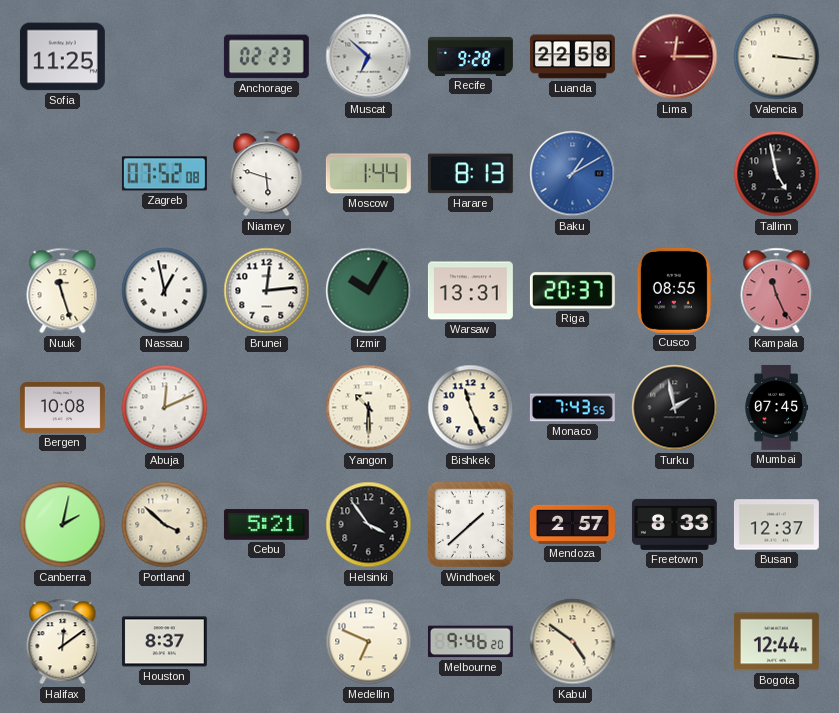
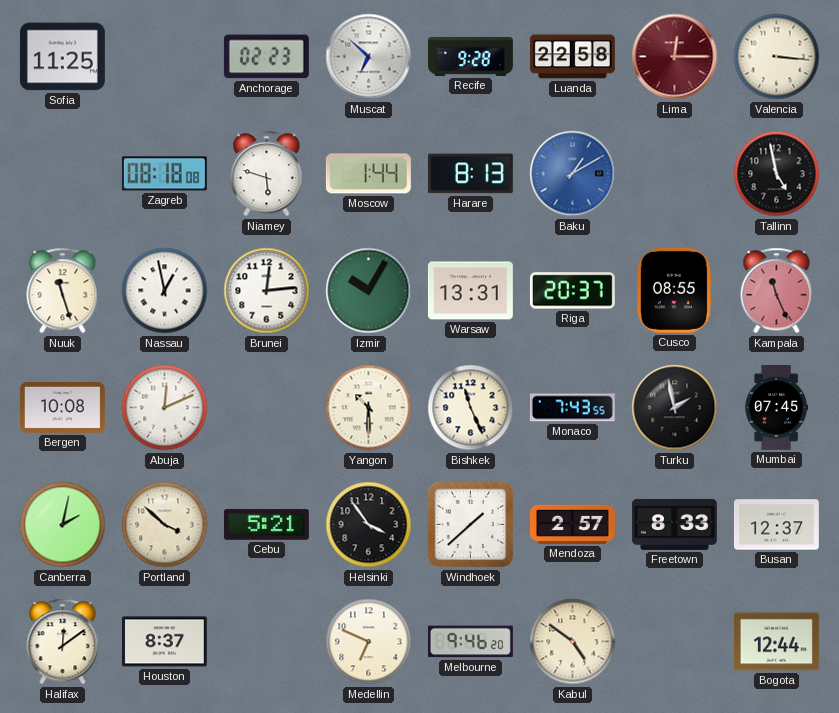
Zagreb: 07:52 -> 08:18 (164, 174)
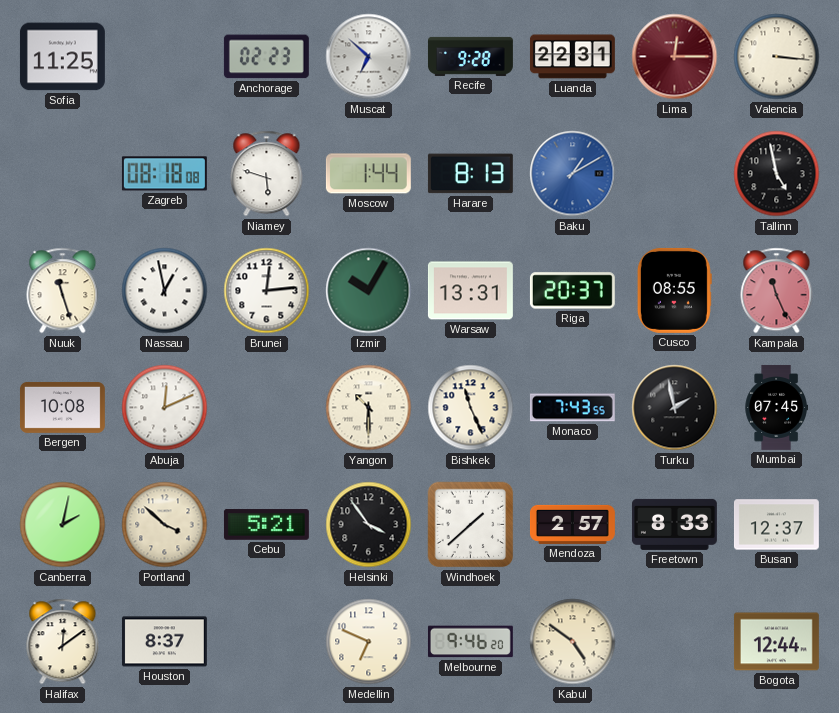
Luanda: 22:58 -> 22:31 (572, 57)
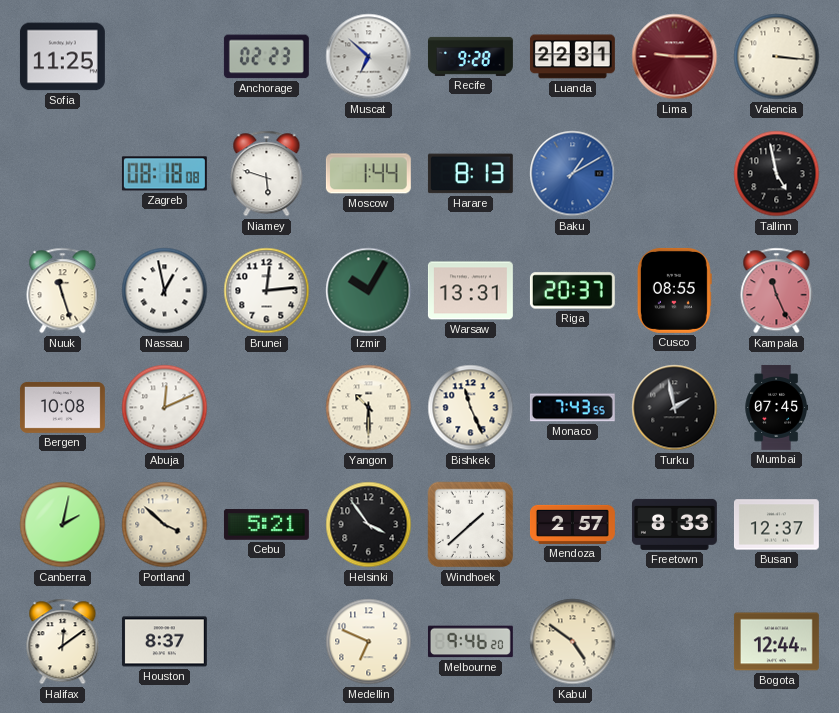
Lima: 12:15 -> 9:15 (675, 57)
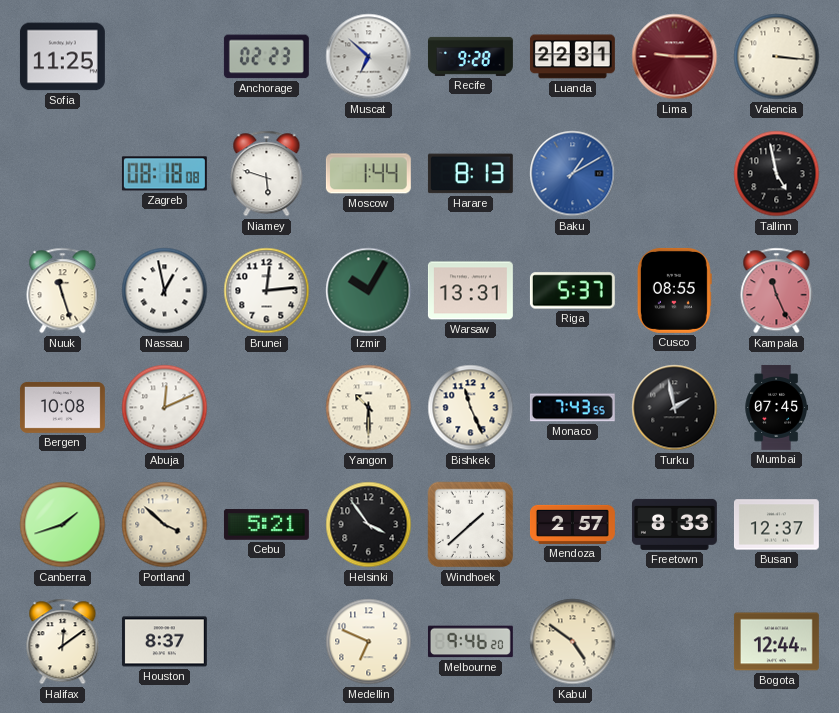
Riga: 20:37 -> 5:37 (572, 291)
Canberra: 2:02 -> 1:42 (63, 525)
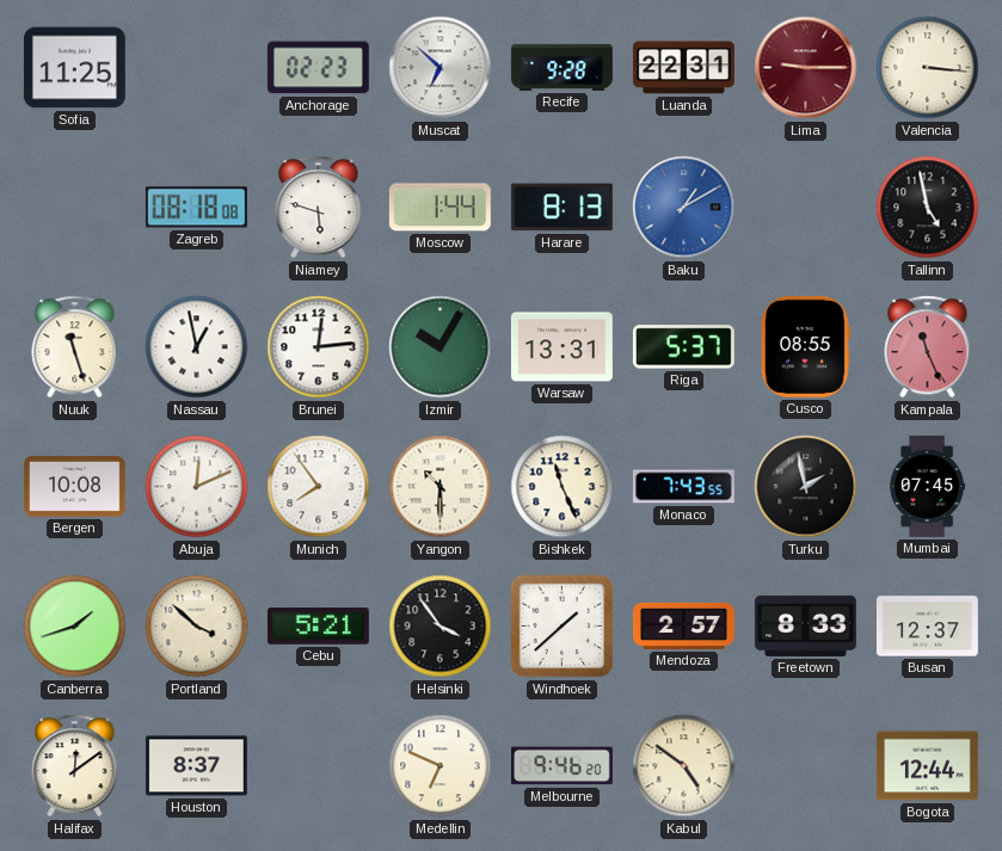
Munich: none -> 7:54 (319, 487)
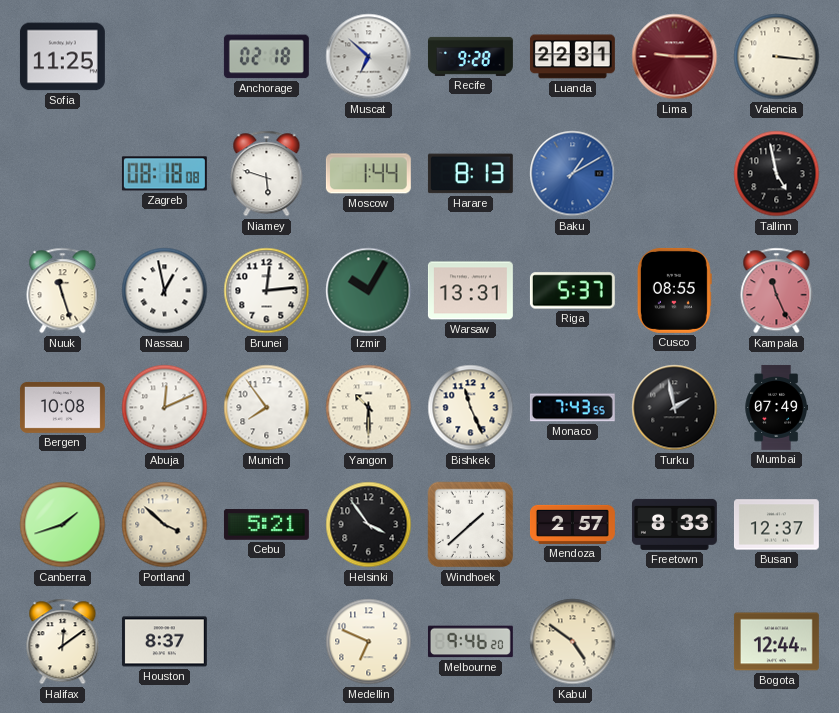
Anchorage: 02:23 -> 02:18 (266, 57)
Mumbai: 07:45 -> 07:49 (776, 407)
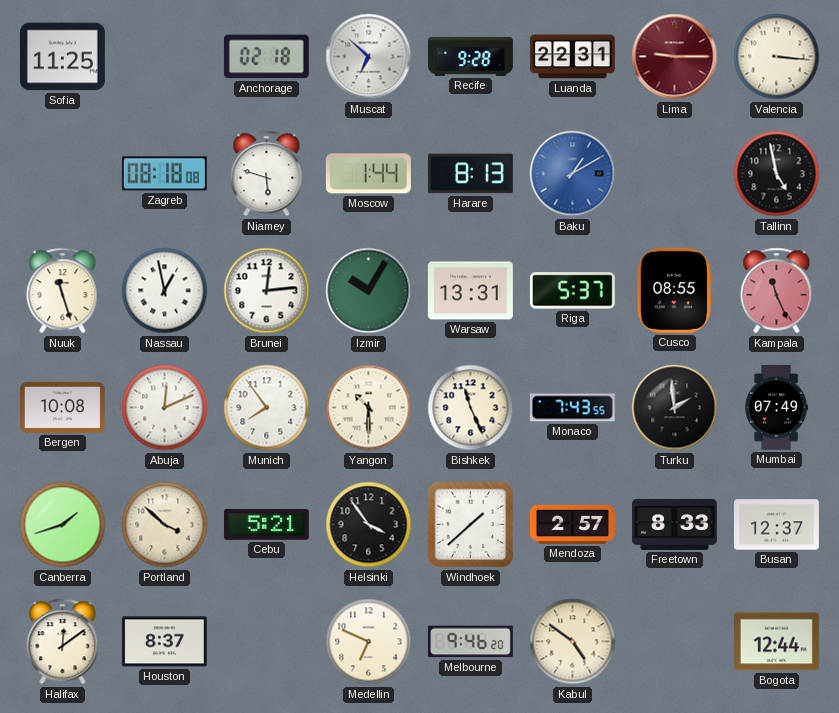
Turku: 1:58 -> 1:59 (675, 408)
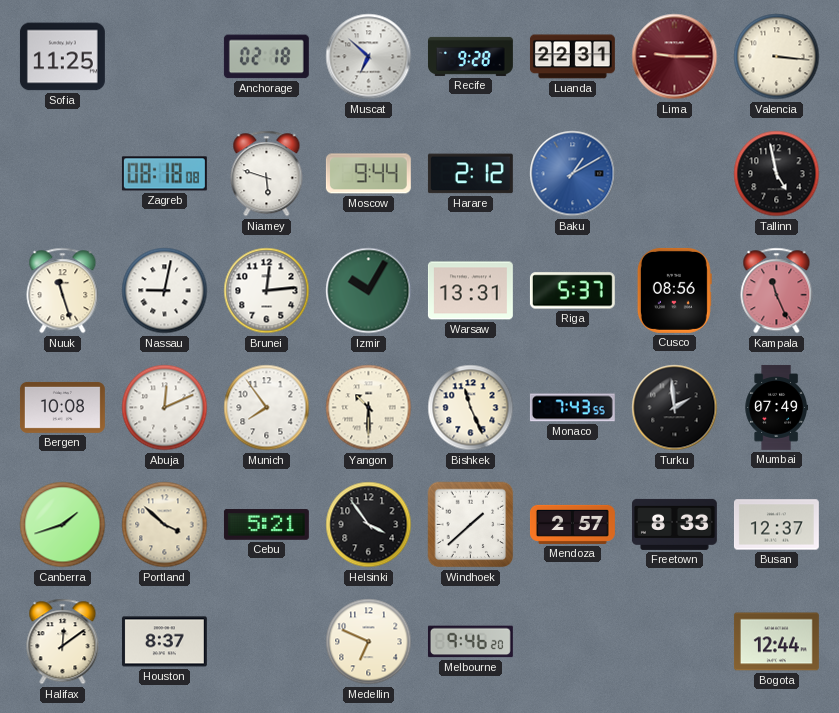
Moscow: 1:44 -> 9:44 (368, 174)
Harare: 8:13 -> 2:12 (470, 174)
Nassau: 12:58 -> 9:02 (165, 291)
Cusco: 08:55 -> 08:56 (674, 290)
Kabul: 4:51 -> none (573, 642)
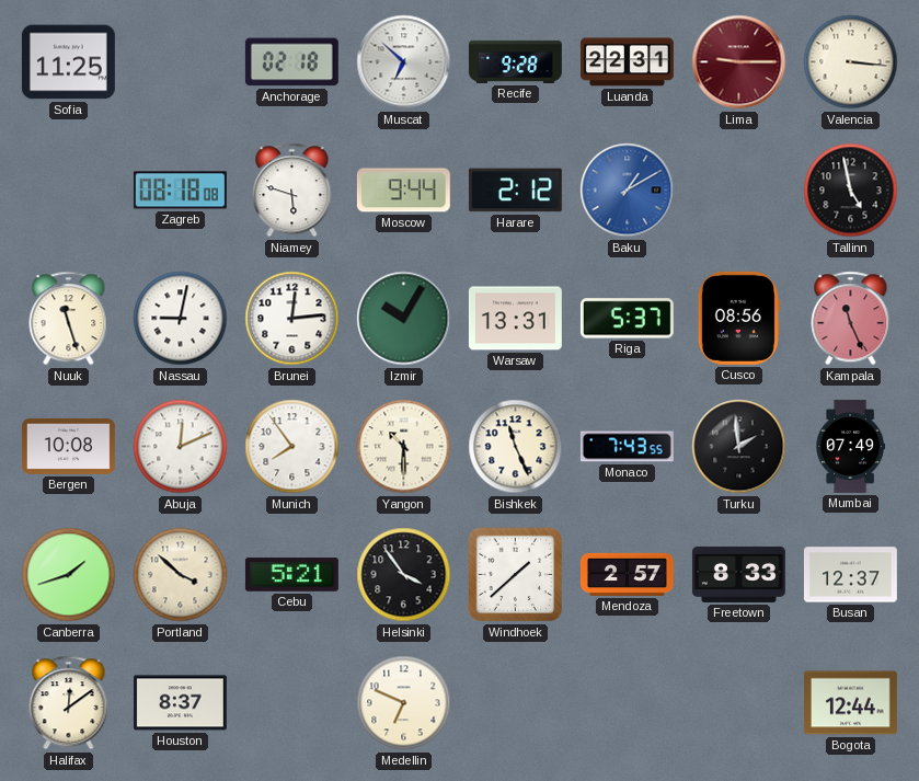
Melbourne: 9:46 -> none (470, 642)
